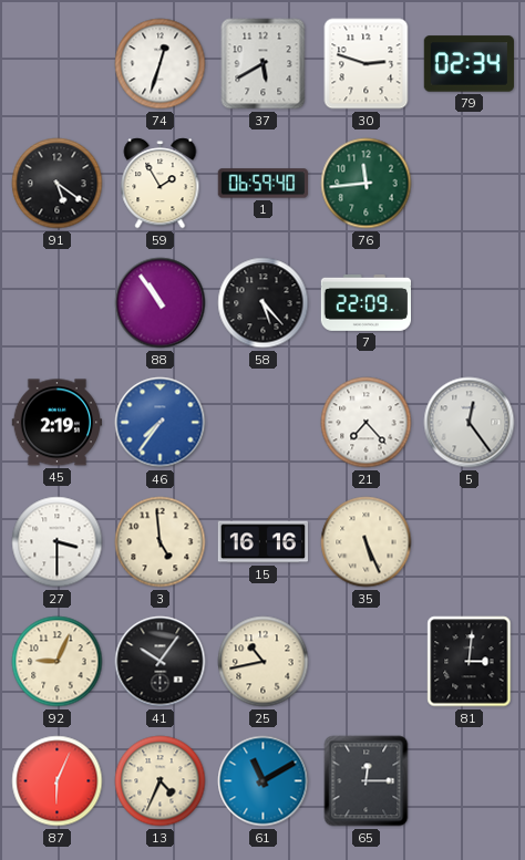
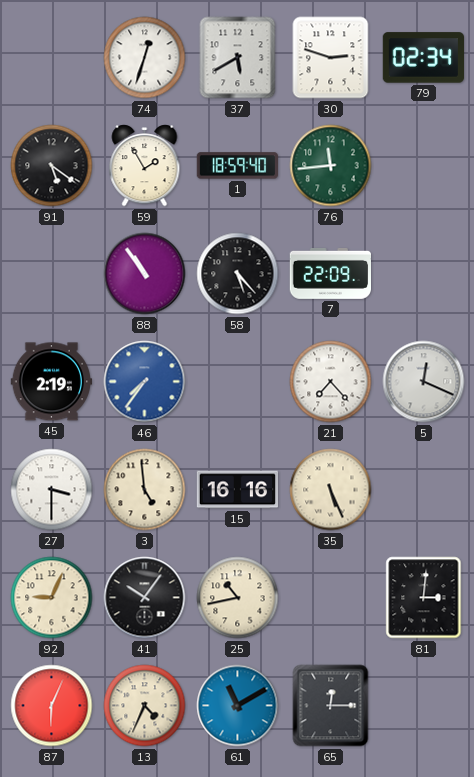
1: 06:59 -> 18:59 (237, 166)
5: 12:24 -> 12:19 (424, 382)
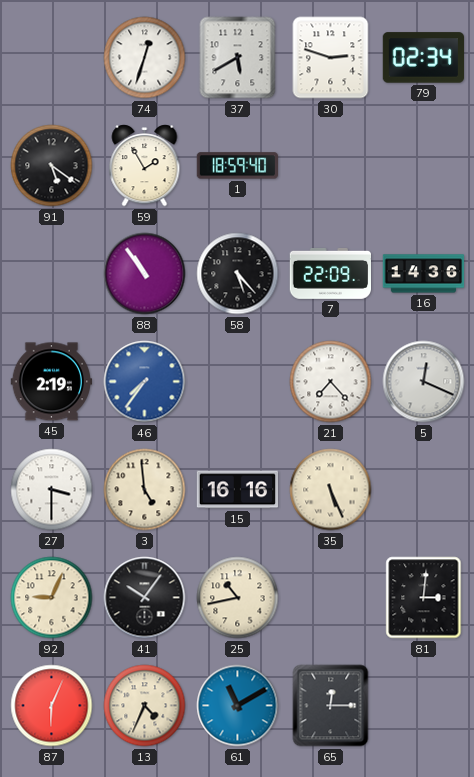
76: 11:44 -> none (331, 166)
16: none -> 14:36 (424, 274)
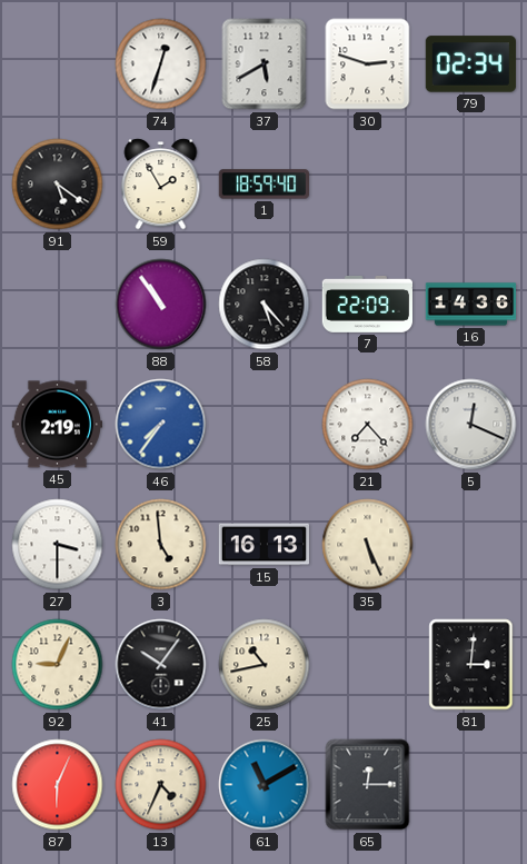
15: 16:16 -> 16:13 (265, 545)
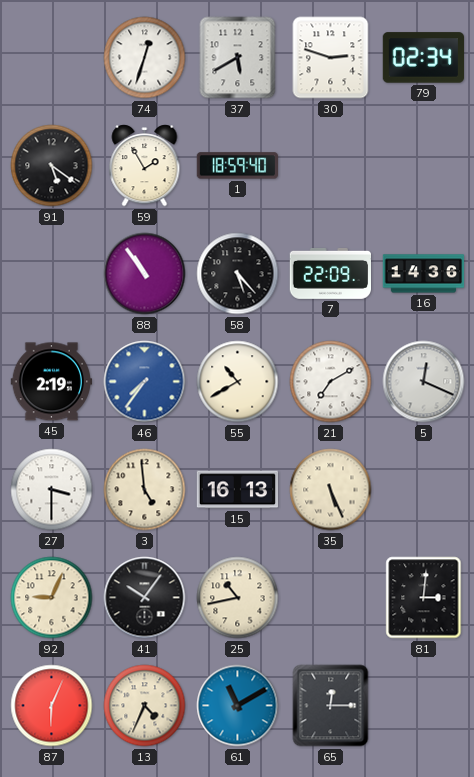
55: none -> 10:40 (238, 382)
21: 7:23 -> 7:10 (331, 382)
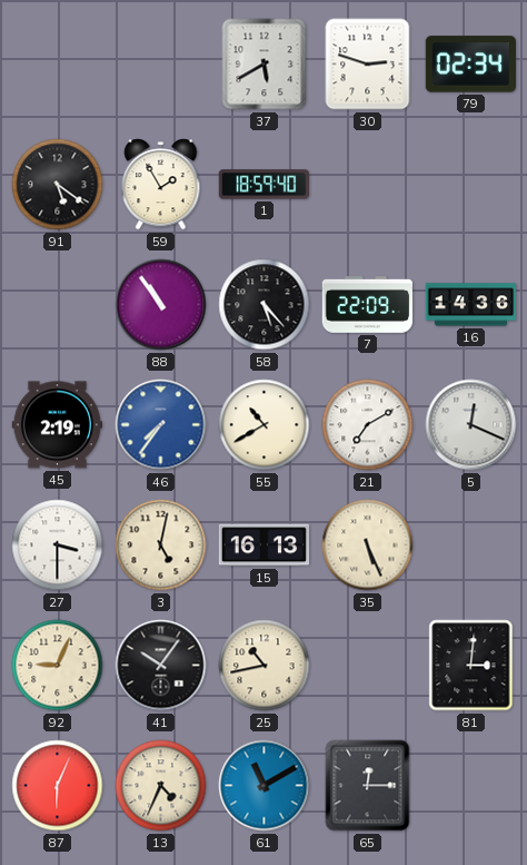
74: 12:33 -> none (145, 58)
3: 4:59 -> 5:02 (161, 545)
